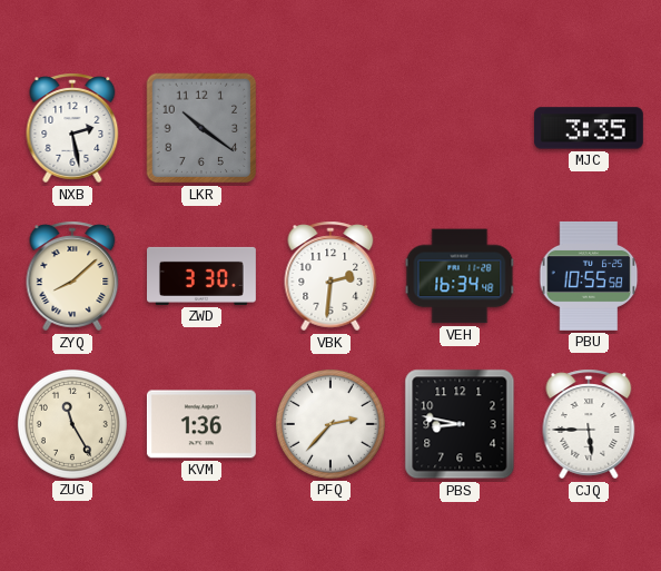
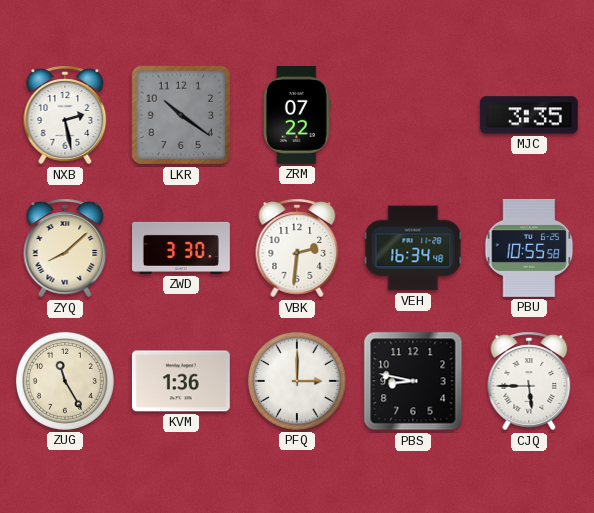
ZRM: none -> 07:22 (297, 115)
PFQ: 2:37 -> 3:00 (297, 381)
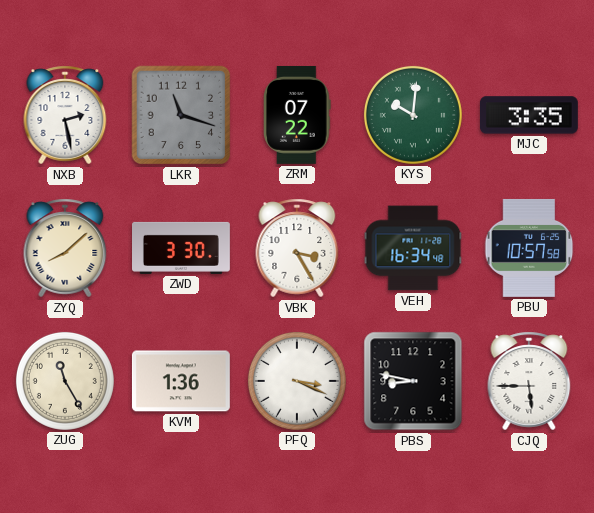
LKR: 10:21 -> 11:18 (181, 115)
KYS: none -> 10:01 (413, 115)
VBK: 2:31 -> 3:25 (297, 248)
PBU: 10:55 -> 10:57 (529, 248)
PFQ: 3:00 -> 3:19 (297, 381)
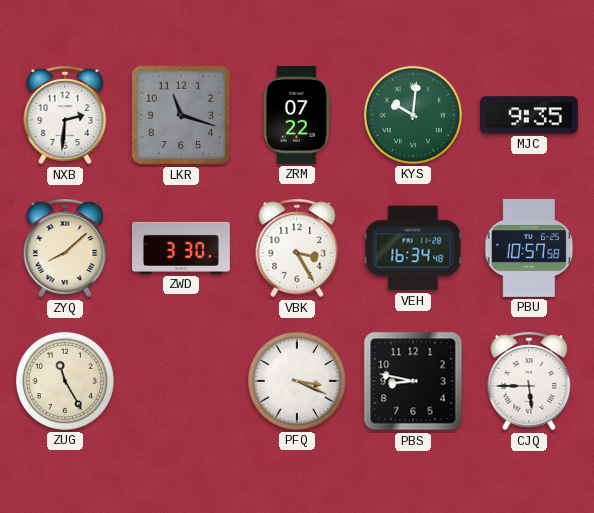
NXB: 2:28 -> 2:31 (65, 115)
MJC: 3:35 -> 9:35 (529, 115)
KVM: 1:36 -> none (181, 381)
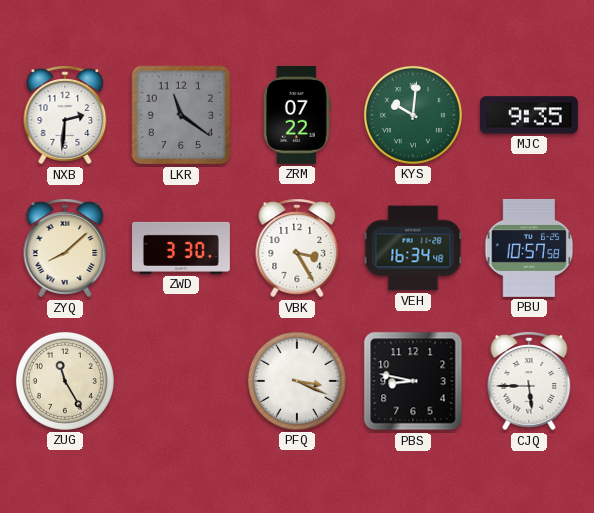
LKR: 11:18 -> 11:21 (181, 115)
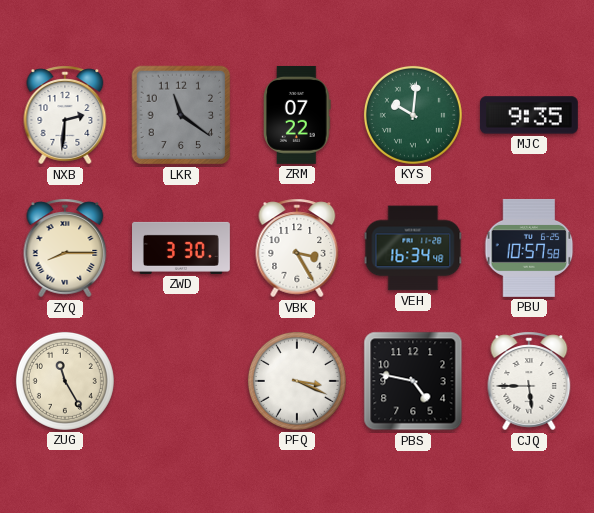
ZYQ: 8:08 -> 8:15 (65, 248)
PBS: 8:47 -> 4:47 (413, 381)
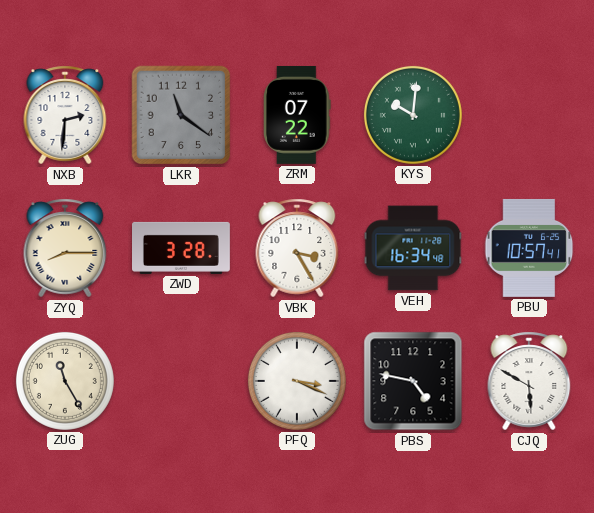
MJC: 9:35 -> none (529, 115)
ZWD: 3:30 -> 3:28 (182, 248)
PBU: 10:57:58 -> 10:57:41 (529, 248)
CJQ: 5:45 -> 5:50 (529, 381)
